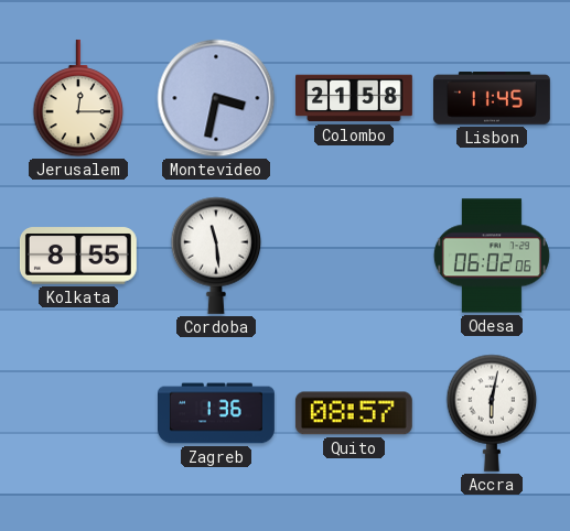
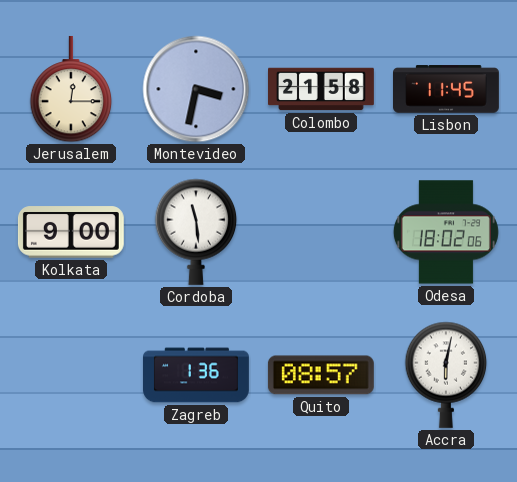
Kolkata: 8:55 -> 9:00 (71, 232)
Odesa: 06:02 -> 18:02 (446, 232)
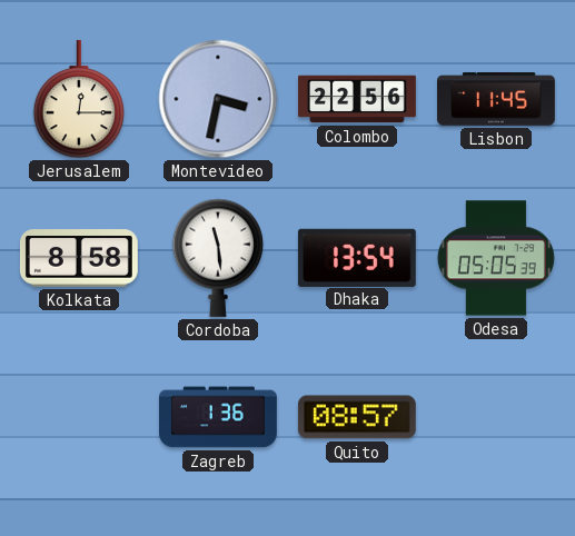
Colombo: 21:58 -> 22:56 (358, 99)
Kolkata: 9:00 -> 8:58 (79, 258)
Dhaka: none -> 13:54 (357, 257)
Odesa: 18:02 -> 05:05 (496, 258)
Accra: 6:02 -> none (446, 375)
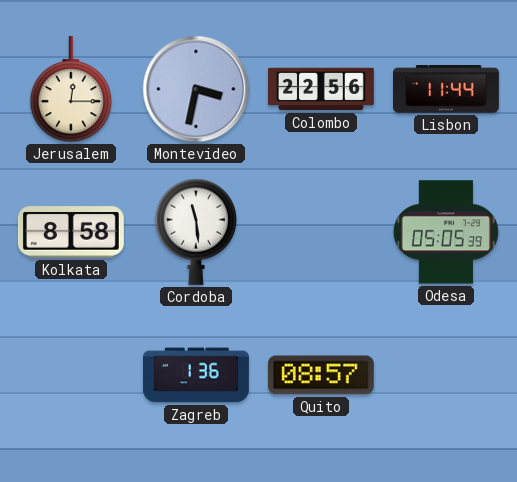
Lisbon: 11:45 -> 11:44 (447, 89)
Dhaka: 13:54 -> none (357, 257)
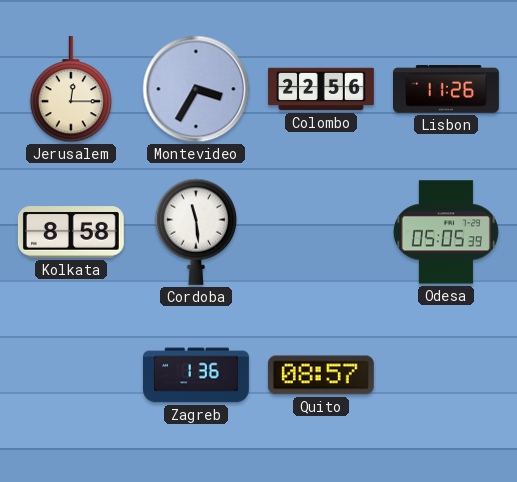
Montevideo: 3:32 -> 3:35 (196, 89)
Lisbon: 11:44 -> 11:26 (447, 89)
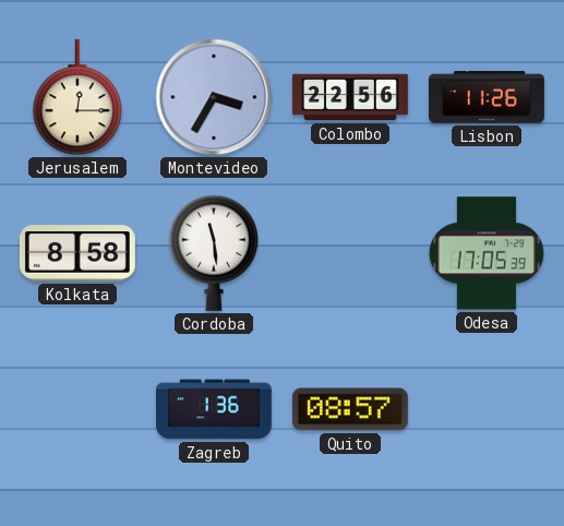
Odesa: 05:05 -> 17:05 (487, 253)
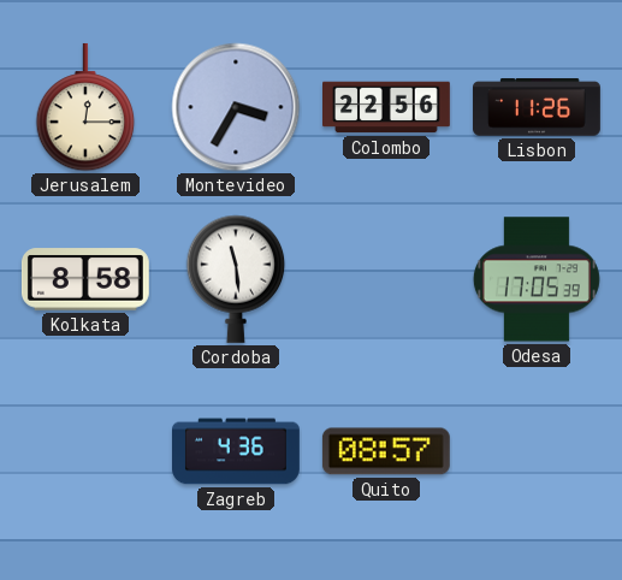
Zagreb: 1:36 -> 4:36 (237, 451)
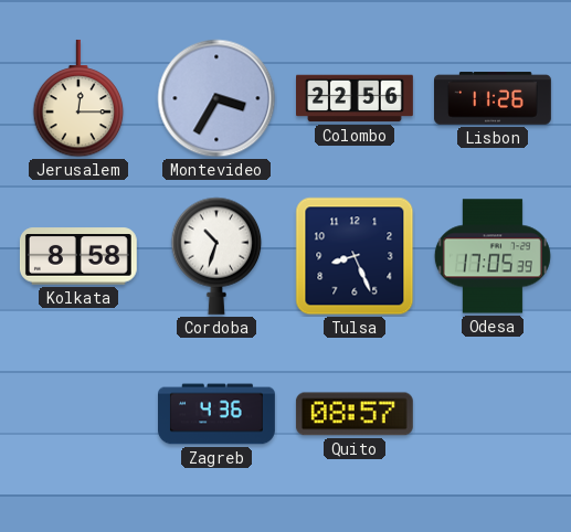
Cordoba: 11:29 -> 10:33 (216, 256)
Tulsa: none -> 8:26 (355, 256)
